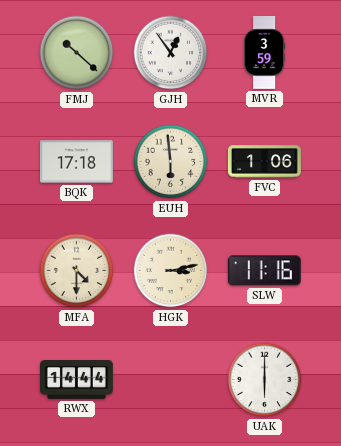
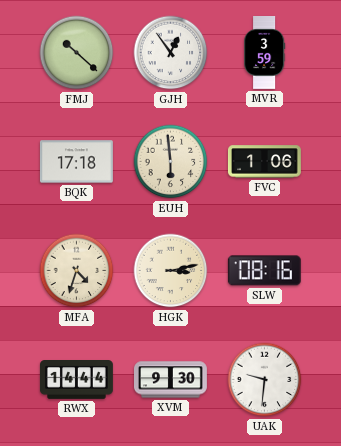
MFA: 4:30 -> 4:33 (77, 271)
SLW: 11:16 -> 08:16 (264, 271)
XVM: none -> 9:30 (171, 380)
UAK: 6:00 -> 9:31 (265, 380)
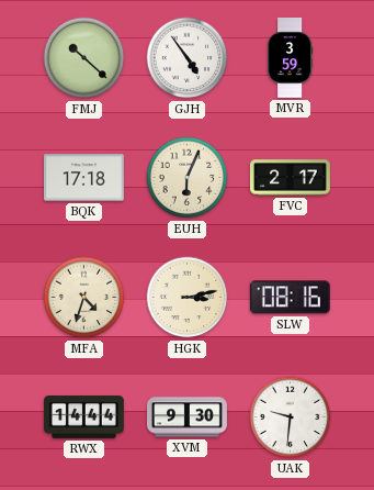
GJH: 12:54 -> 4:54 (188, 58)
EUH: 5:59 -> 6:04 (188, 178)
FVC: 1:06 -> 2:17 (290, 178)
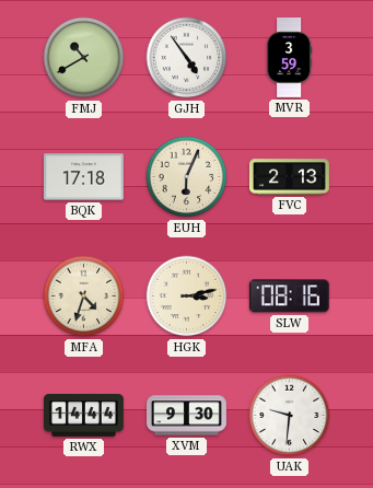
FMJ: 10:22 -> 10:40 (84, 58)
FVC: 2:17 -> 2:13 (289, 177)
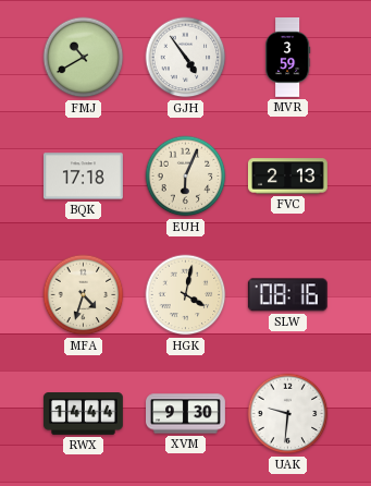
HGK: 3:13 -> 4:02 (186, 295)
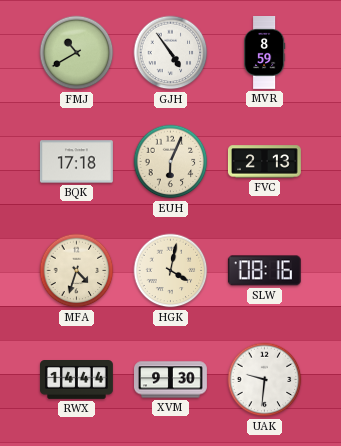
MVR: 3:59 -> 8:59 (265, 53)
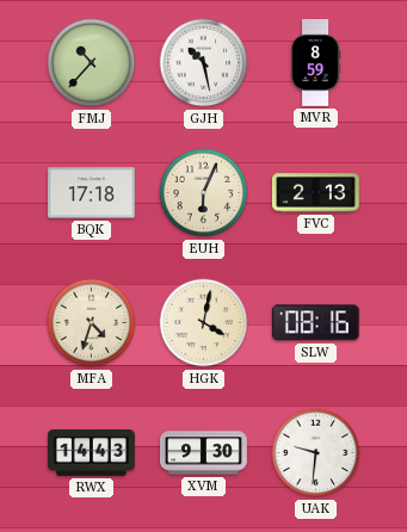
FMJ: 10:40 -> 10:37 (92, 63)
GJH: 4:54 -> 10:28 (204, 63)
RWX: 14:44 -> 14:43 (91, 453)
